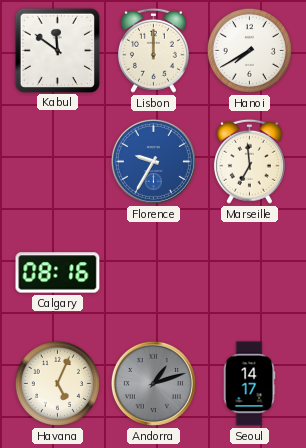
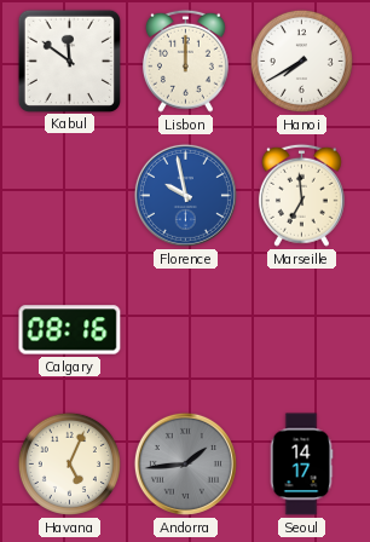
Florence: 9:35 -> 9:58 (185, 195)
Andorra: 1:12 -> 1:44 (185, 463)
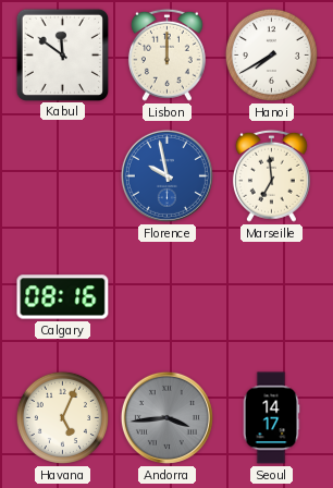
Andorra: 1:44 -> 3:44 (166, 417)
